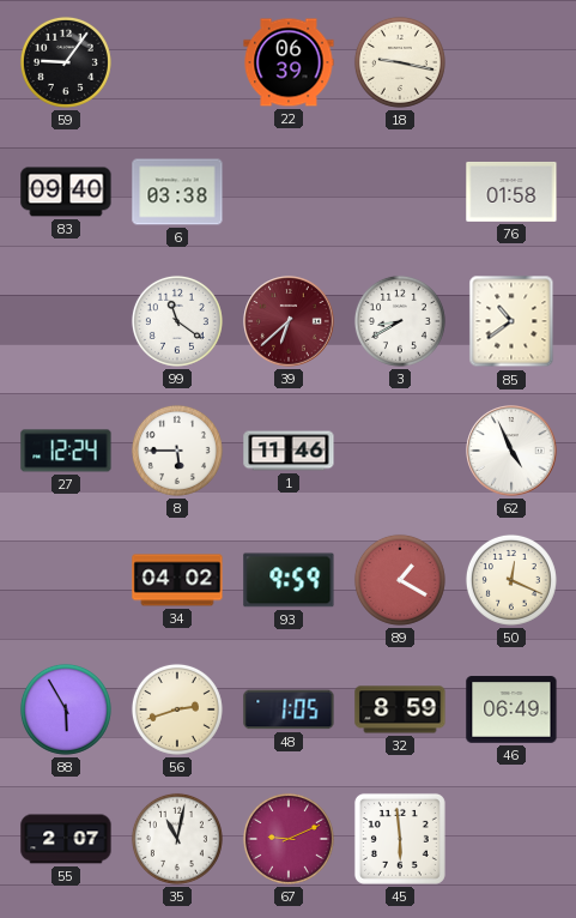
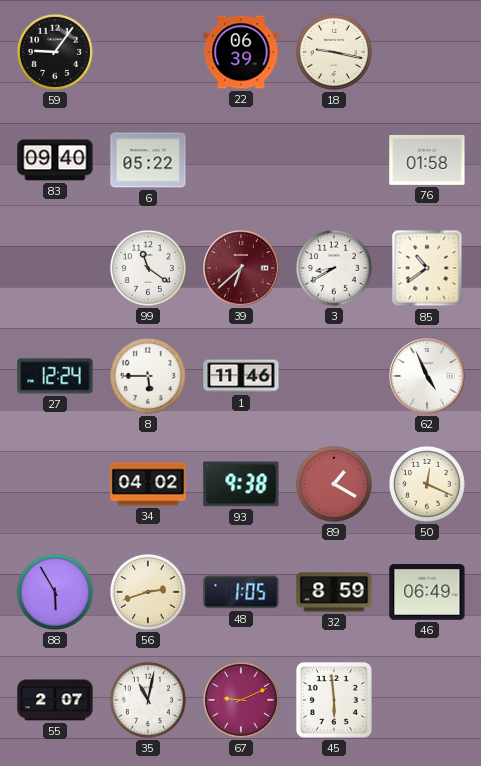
6: 03:38 -> 05:22 (148, 160)
93: 9:59 -> 9:38 (241, 484)
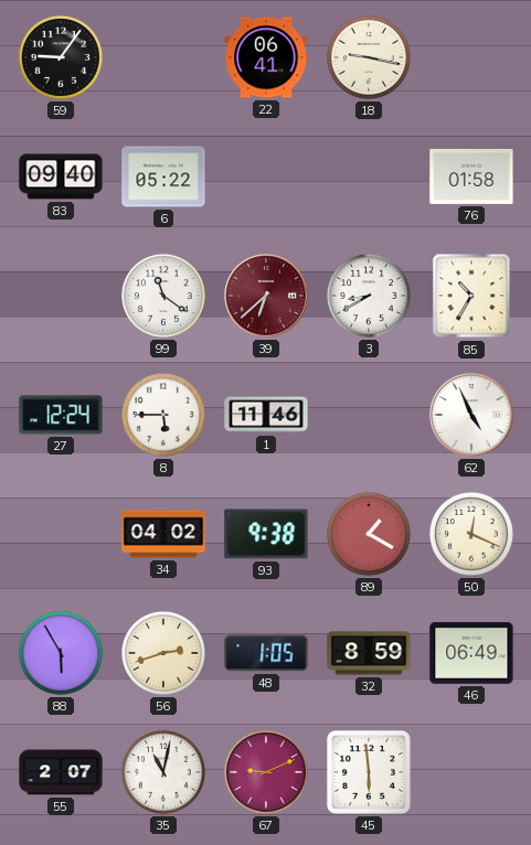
22: 06:39 -> 06:41 (266, 57)
85: 10:39 -> 10:35 (471, 296)
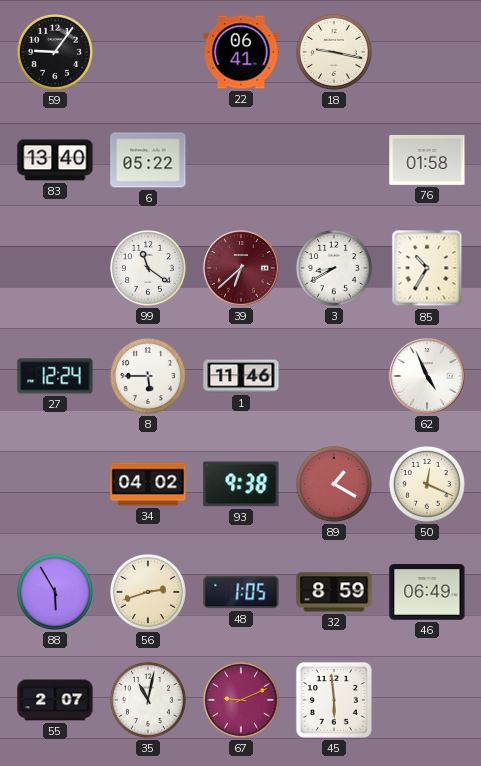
83: 09:40 -> 13:40 (55, 160)
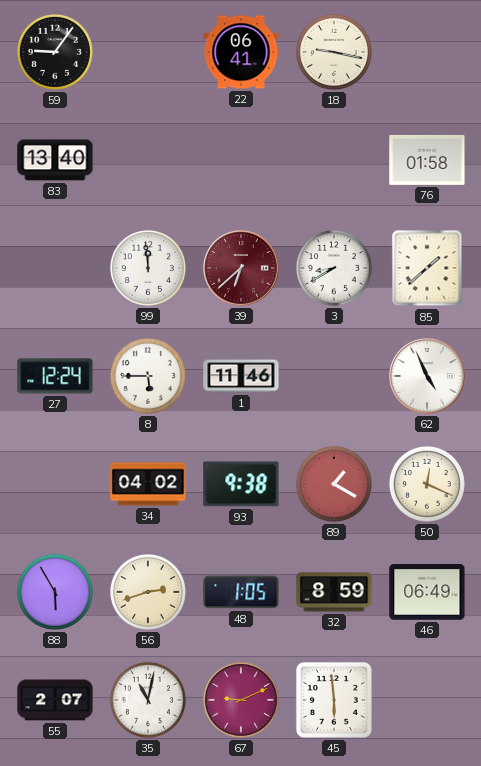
6: 05:22 -> none (148, 160)
99: 11:21 -> 11:59 (148, 268)
85: 10:35 -> 1:38 (427, 268)
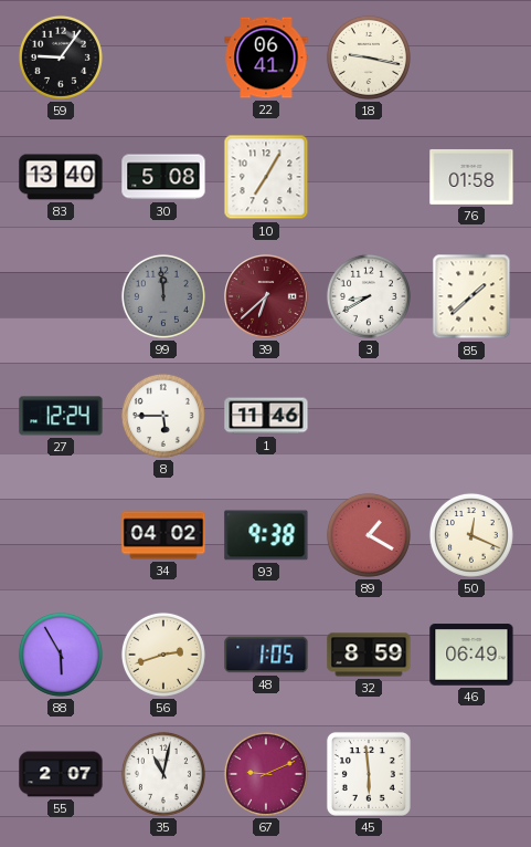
30: none -> 5:08 (163, 177)
10: none -> 7:05 (266, 177)
99 dial: white -> grey (163, 296)
62: 4:56 -> none (427, 376)
